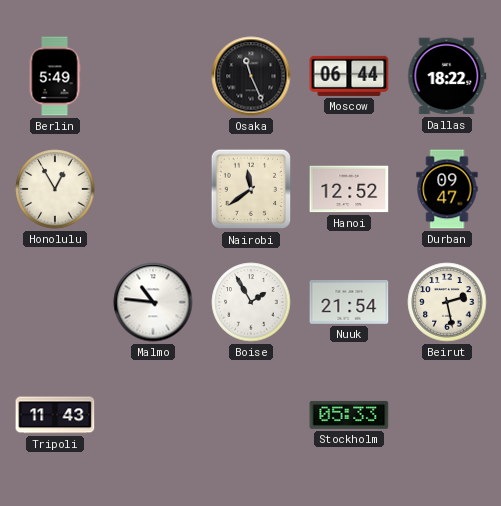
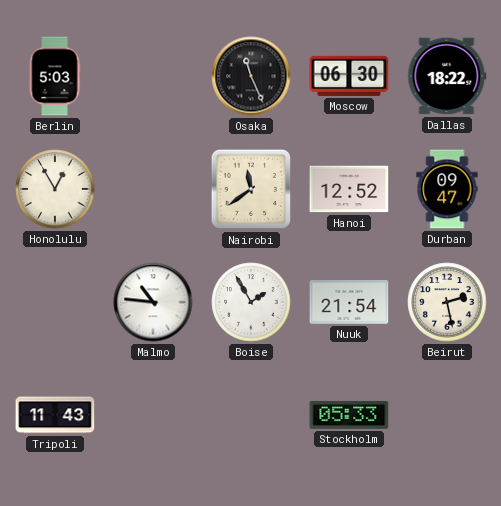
Berlin: 5:49 -> 5:03 (55, 76)
Moscow: 06:44 -> 06:30 (349, 76)
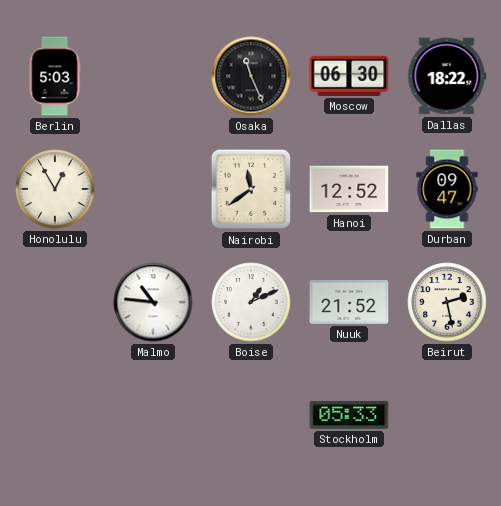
Boise: 1:55 -> 1:11 (251, 302)
Nuuk: 21:54 -> 21:52 (349, 303)
Tripoli: 11:43 -> none (55, 415)
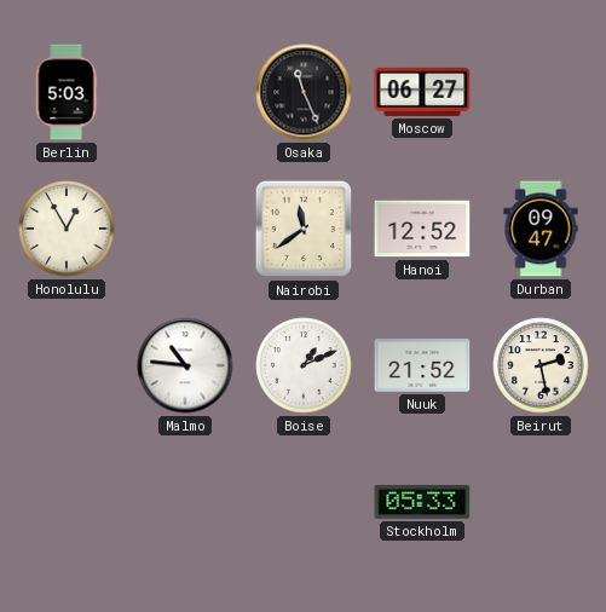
Moscow: 06:30 -> 06:27 (422, 92)
Dallas: 18:22 -> none (447, 76)
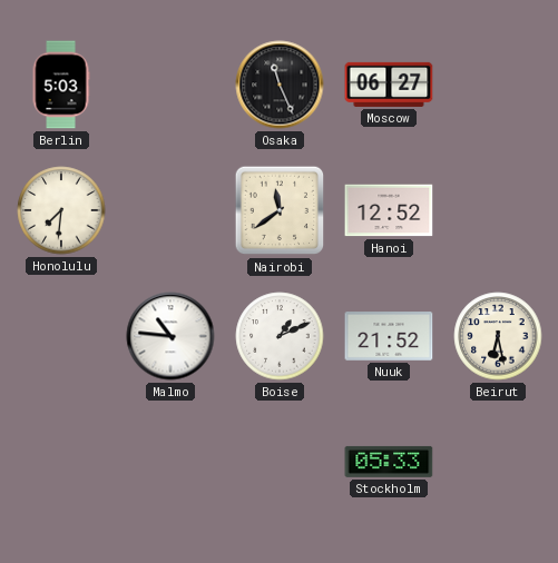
Honolulu: 12:55 -> 7:31 (61, 210)
Durban: 09:47 -> none (541, 229)
Beirut: 2:28 -> 6:28 (498, 336)
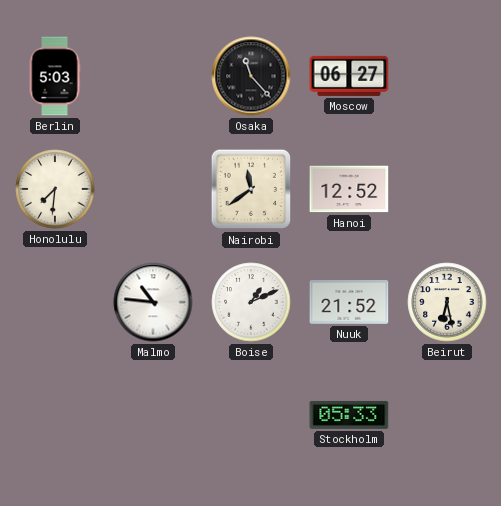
Osaka: 11:26 -> 11:23 (251, 76)
